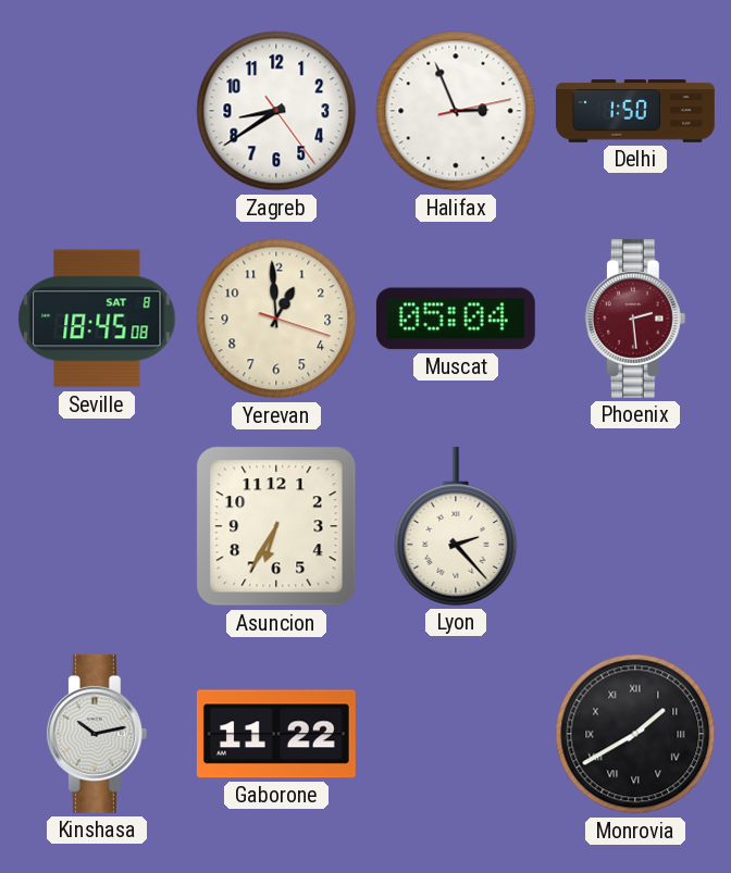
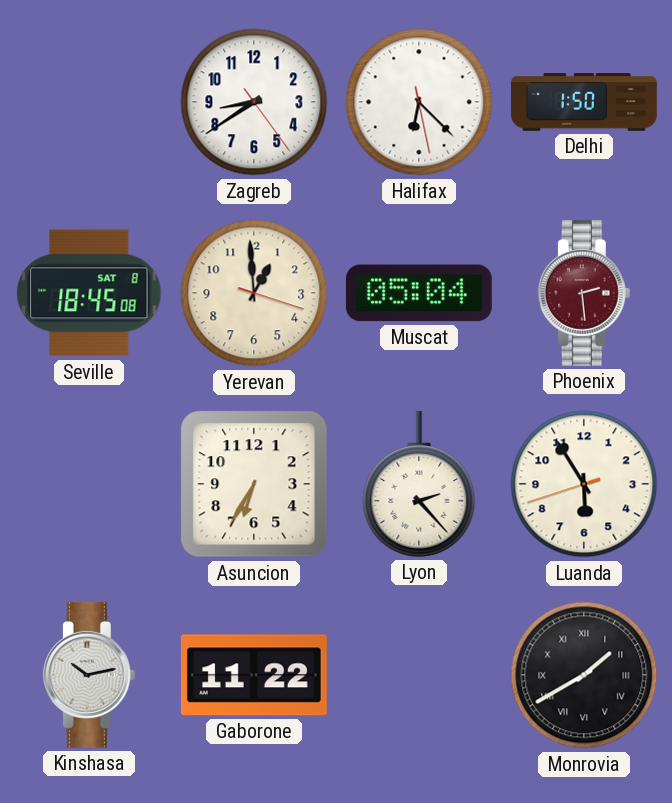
Halifax: 2:56 -> 6:22 (419, 102)
Luanda: none -> 5:54 (584, 484)
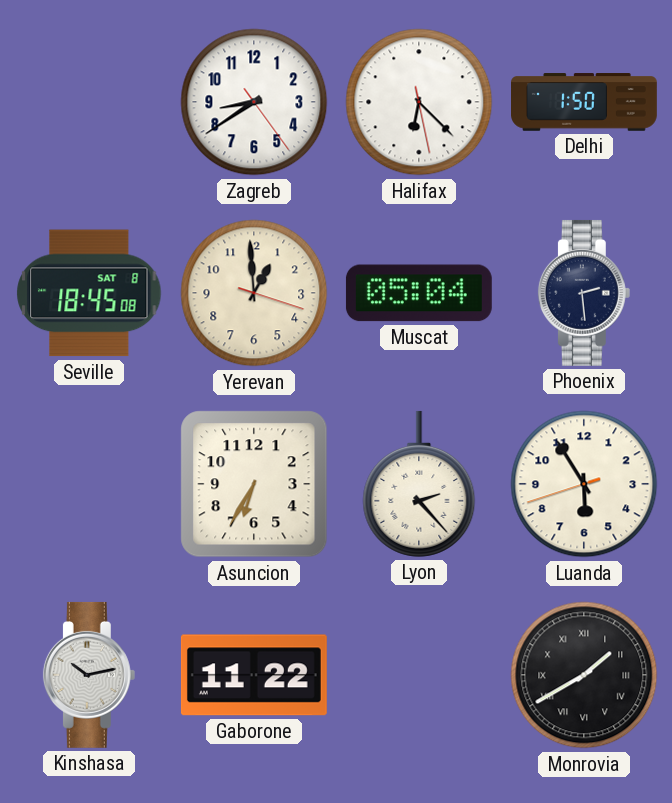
Phoenix dial: burgundy -> navy (584, 293)
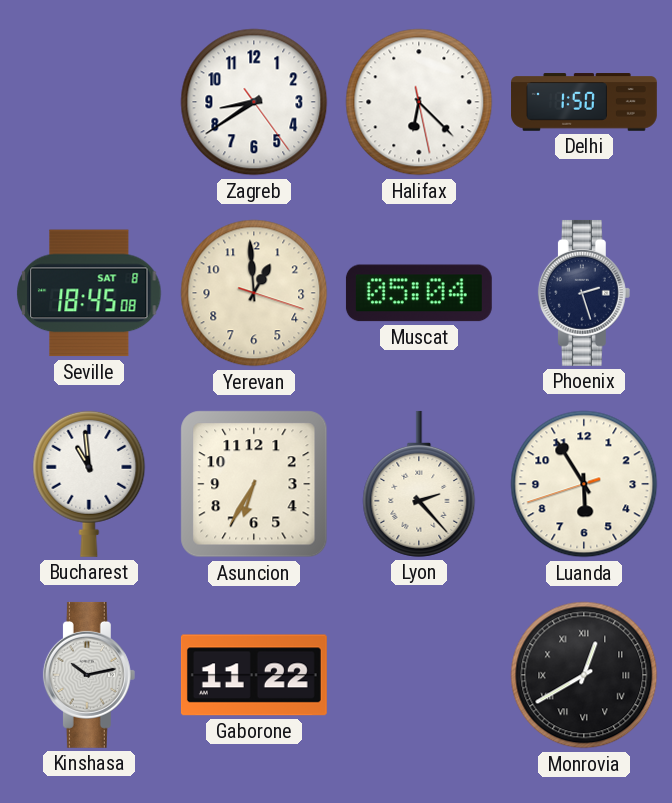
Phoenix: 2:29 -> 2:27 (584, 293)
Bucharest: none -> 10:59 (89, 484)
Monrovia: 1:40 -> 12:40 (584, 675)
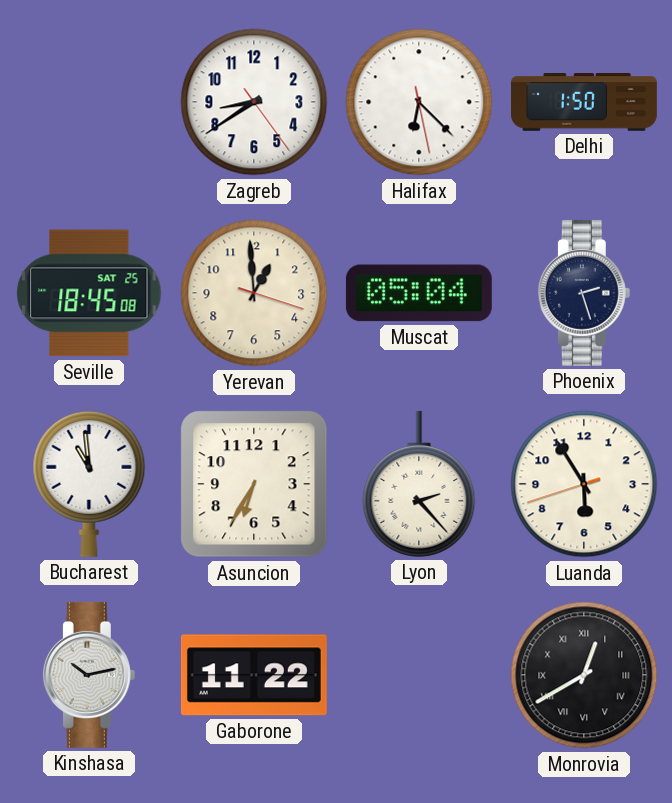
Seville date: SAT 8 -> SAT 25 (89, 293)
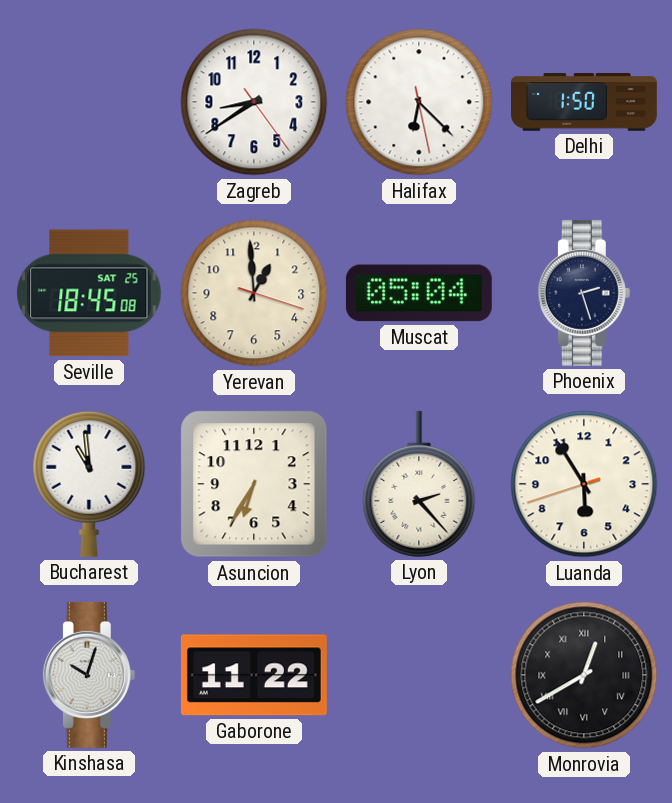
Kinshasa: 10:13 -> 10:03 (89, 675)
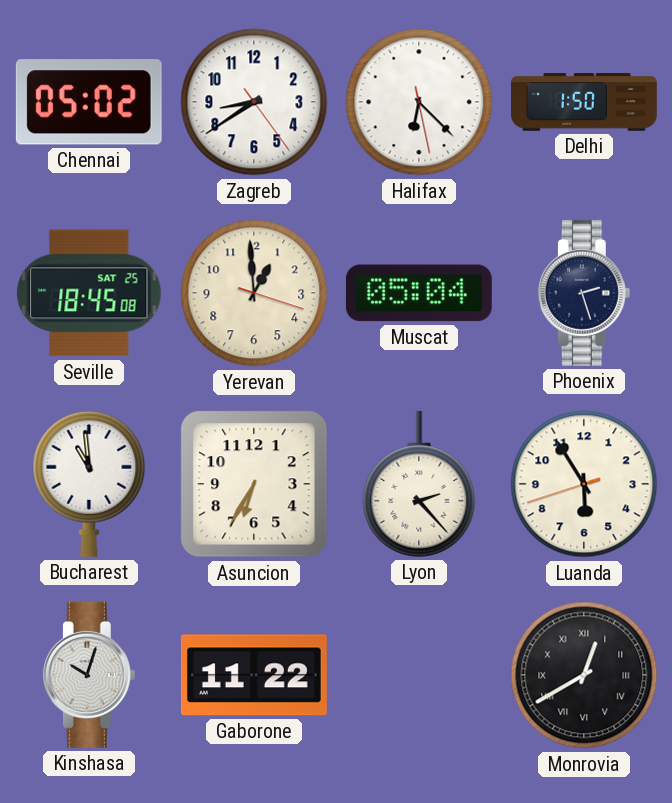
Chennai: none -> 05:02 (89, 102)
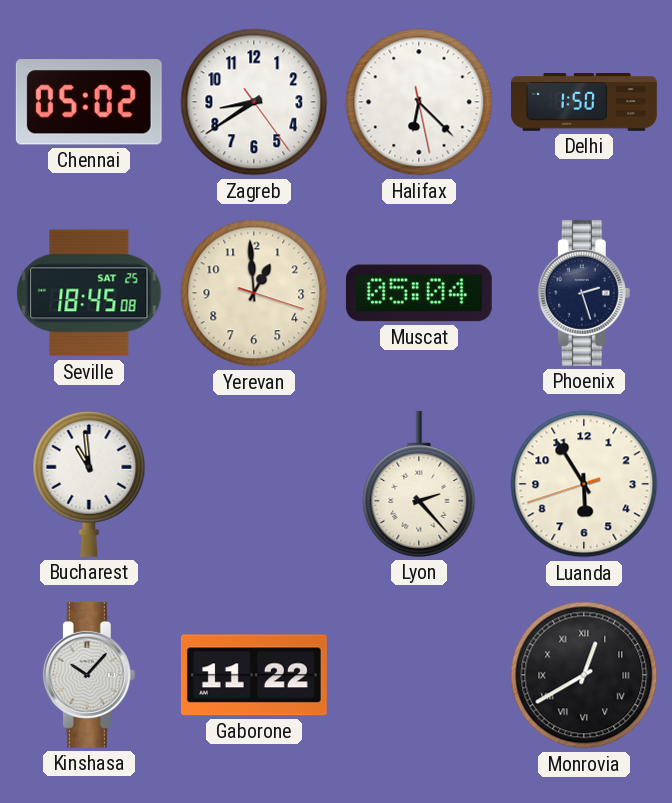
Asuncion: 6:35 -> none (254, 484)
Kinshasa: 10:03 -> 10:07 (89, 675)
